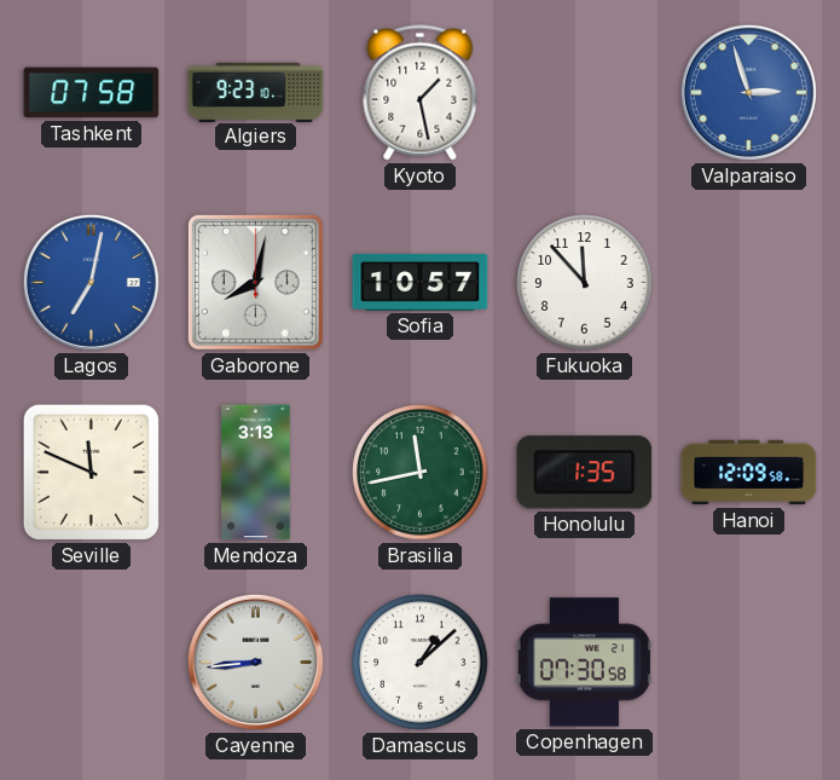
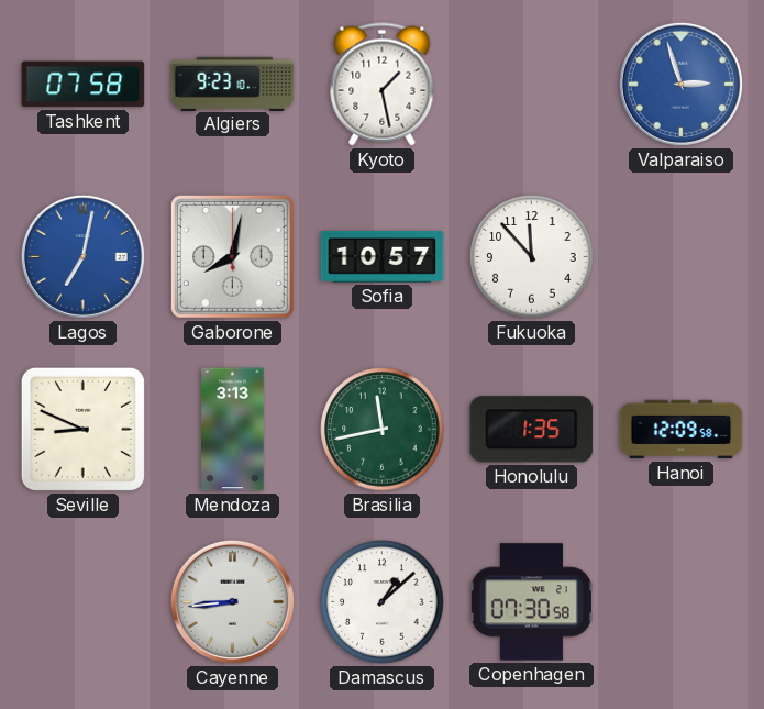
Seville: 11:49 -> 8:49 (82, 429)
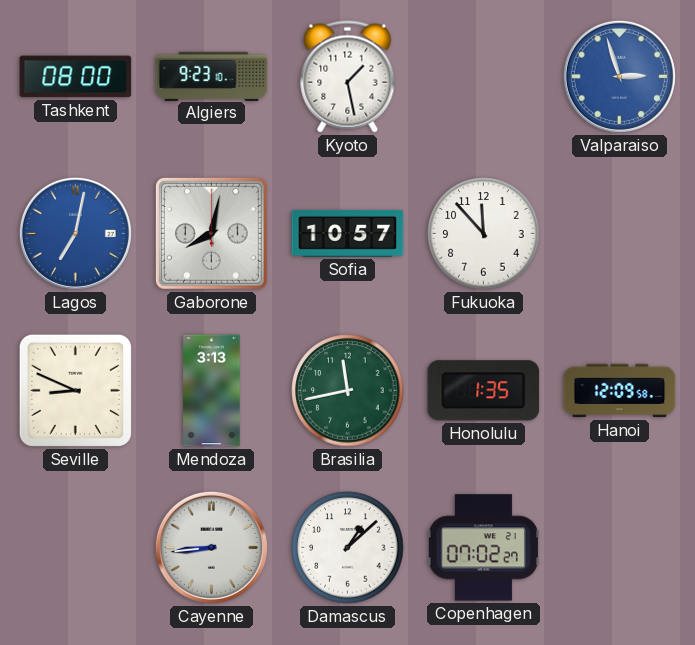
Tashkent: 07:58 -> 08:00 (76, 77)
Copenhagen: 07:30 -> 07:02 (483, 548)
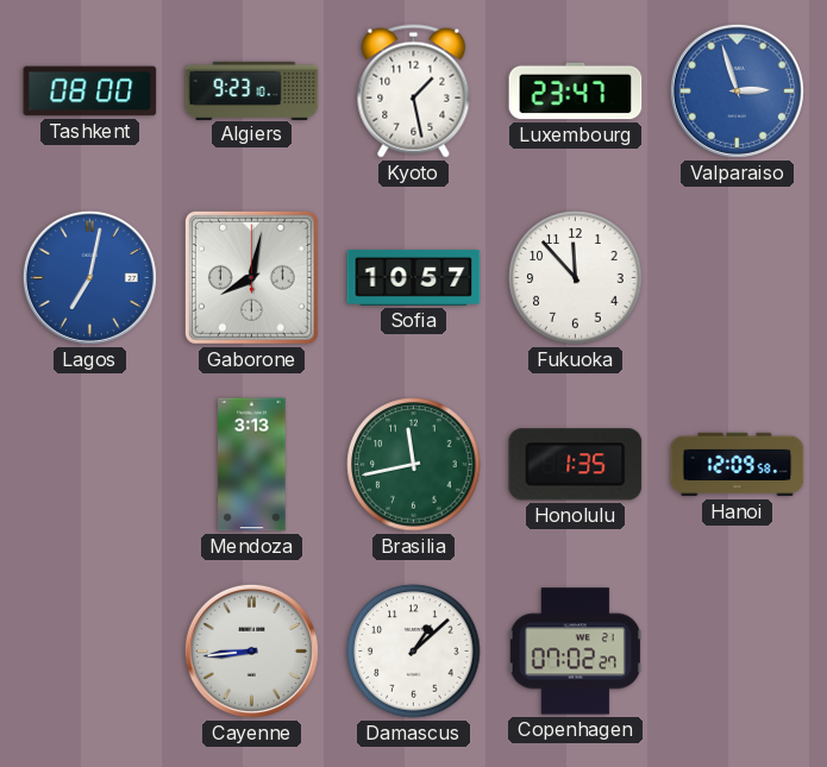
Luxembourg: none -> 23:47 (576, 92)
Seville: 8:49 -> none (75, 390)
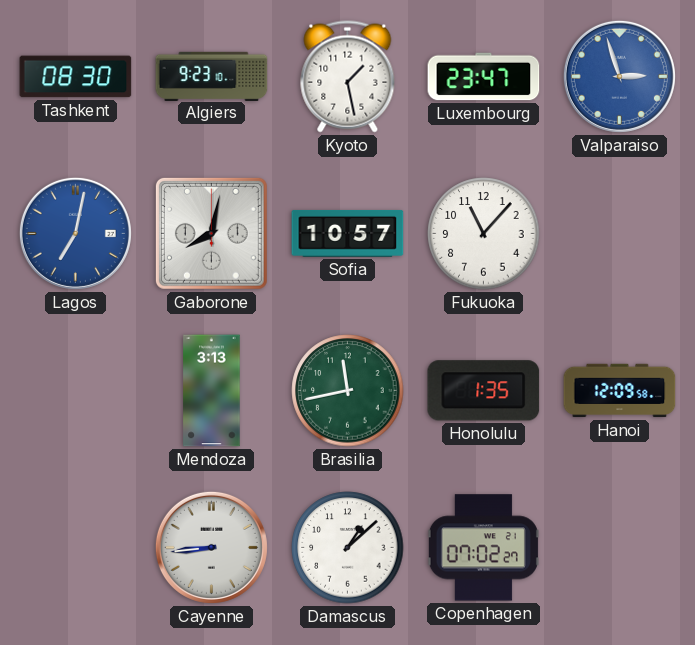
Tashkent: 08:00 -> 08:30 (76, 77)
Fukuoka: 11:53 -> 11:07 (484, 234)
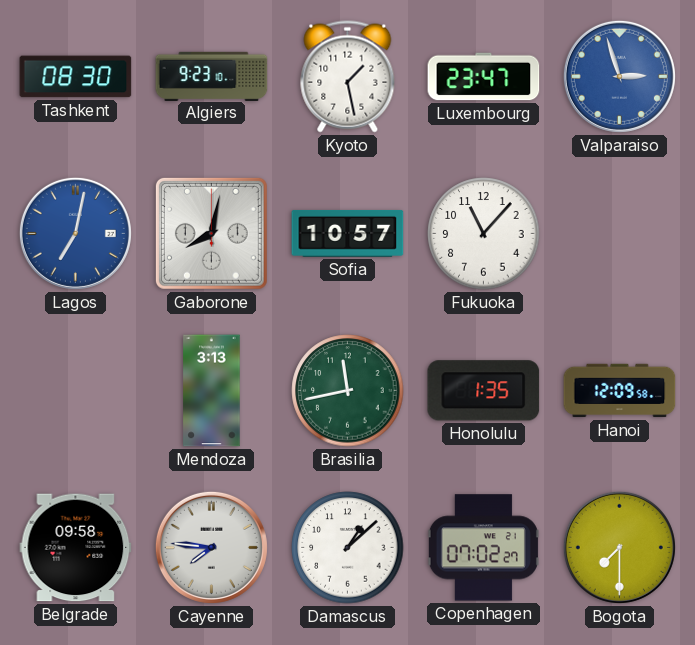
Belgrade: none -> 09:58 (76, 548)
Cayenne: 8:44 -> 7:46 (211, 547)
Bogota: none -> 7:30 (619, 547)
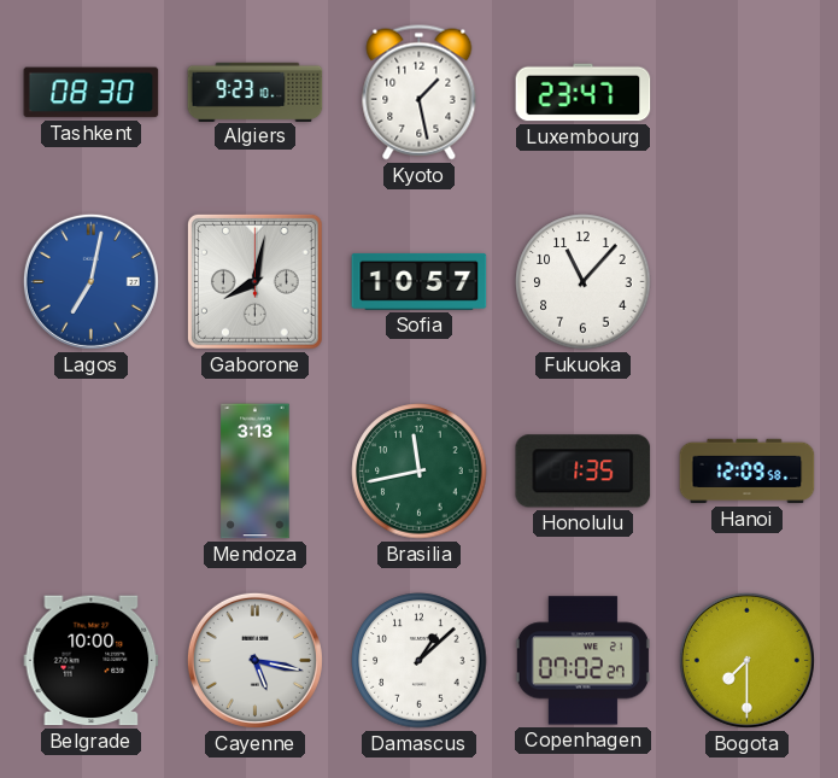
Valparaiso: 2:57 -> none (619, 76)
Belgrade: 09:58 -> 10:00 (92, 661)
Cayenne: 7:46 -> 5:17 (254, 660)
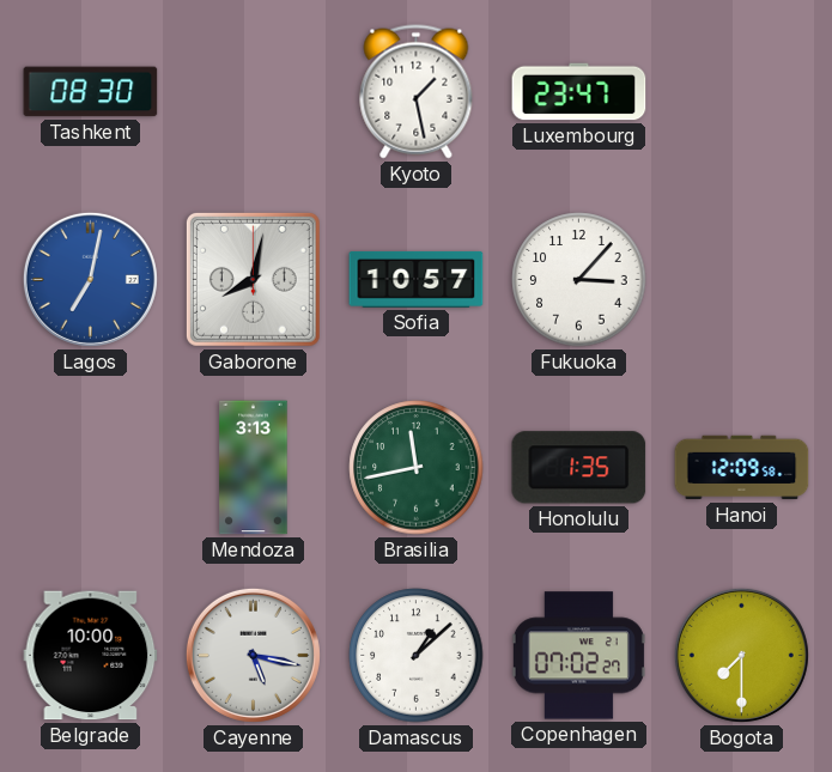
Algiers: 9:23 -> none (256, 92)
Fukuoka: 11:07 -> 3:07 (579, 280)
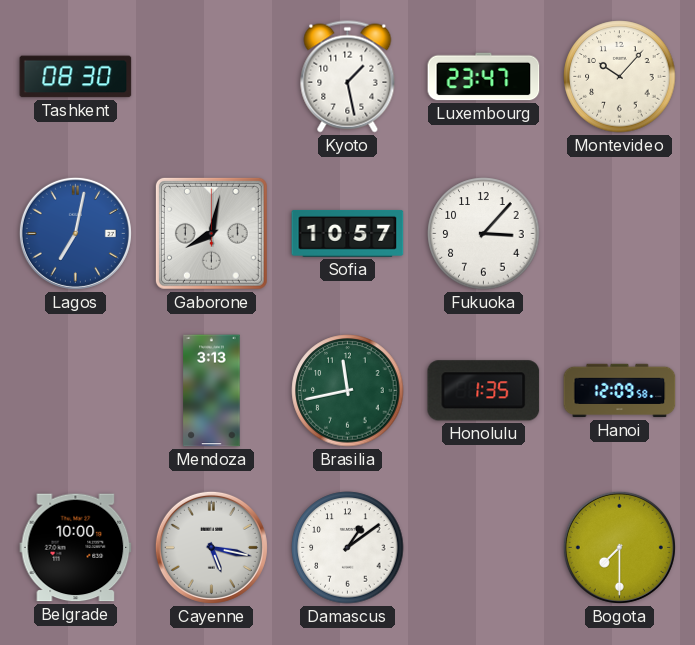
Montevideo: none -> 10:07 (620, 77)
Damascus: 1:08 -> 1:09 (348, 548)
Copenhagen: 07:02 -> none (578, 656)
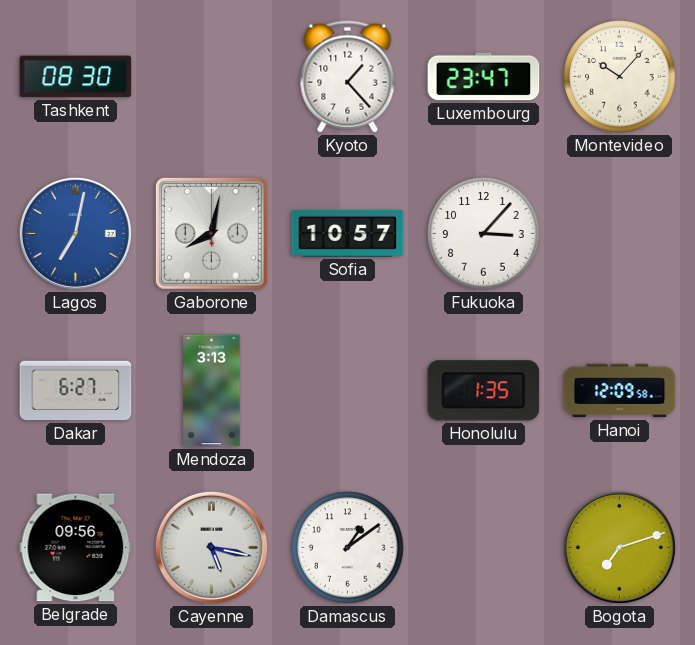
Kyoto: 1:28 -> 1:23 (348, 77)
Dakar: none -> 6:27 (76, 391)
Brasilia: 11:43 -> none (348, 391)
Belgrade: 10:00 -> 09:56 (76, 548)
Bogota: 7:30 -> 7:12 (619, 547)
